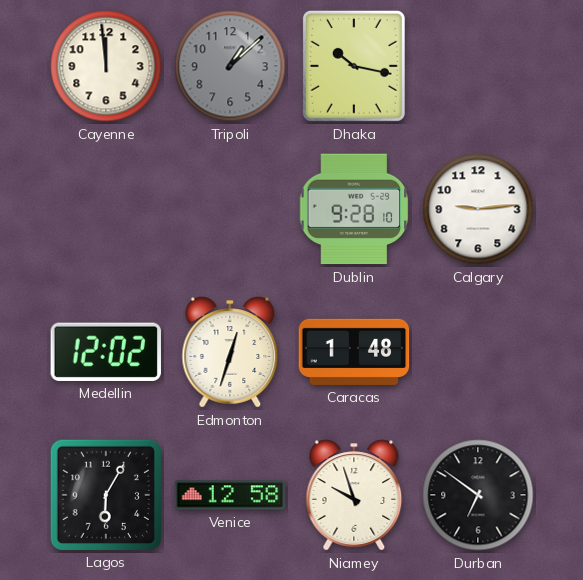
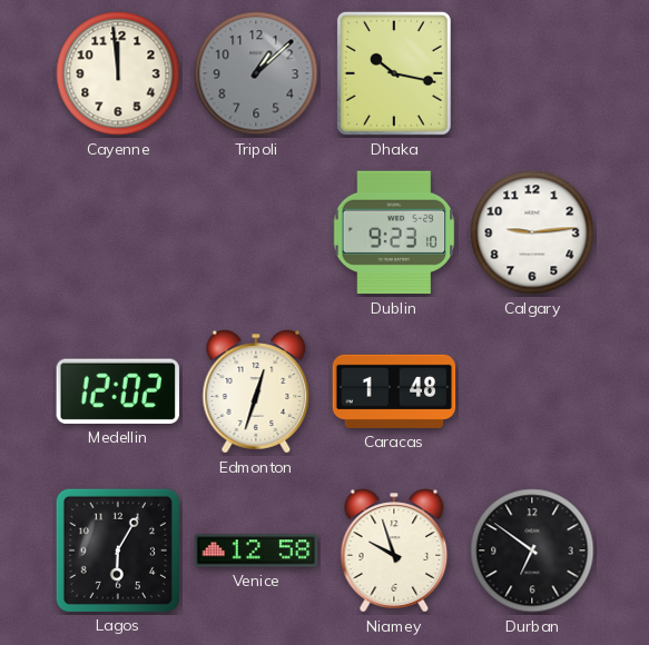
Dublin: 9:28 -> 9:23 (394, 232)
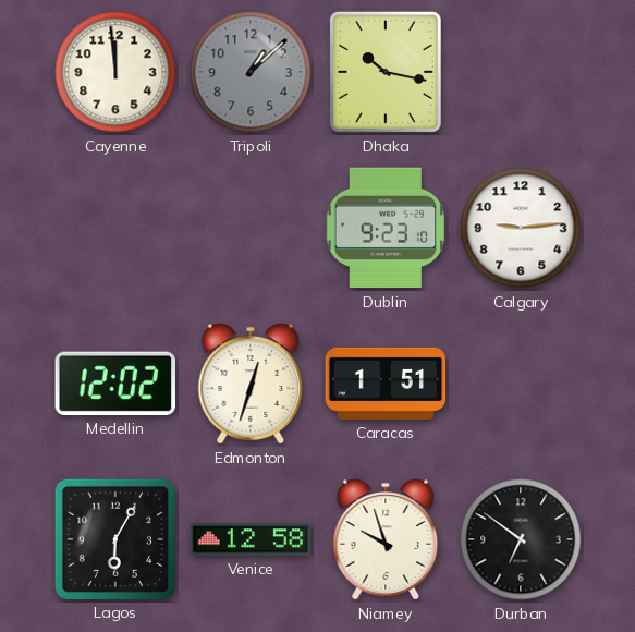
Caracas: 1:48 -> 1:51 (386, 384)
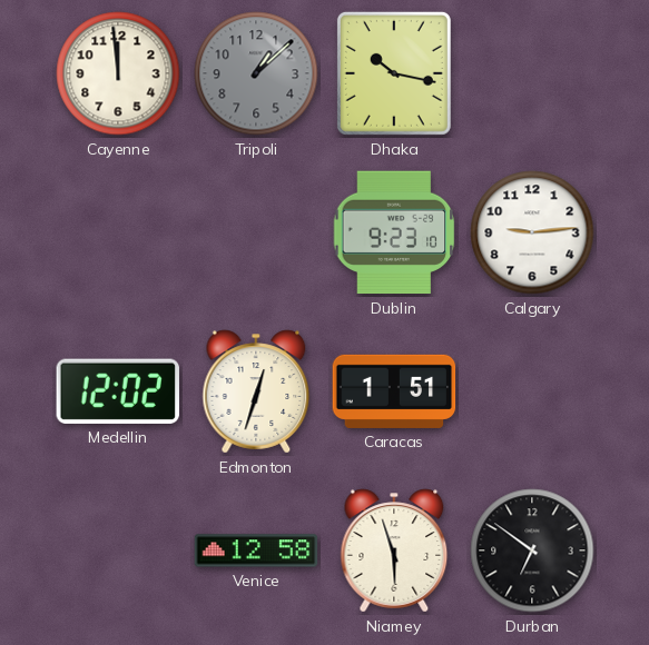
Lagos: 6:05 -> none (114, 538)
Niamey: 9:57 -> 5:57 (394, 550)
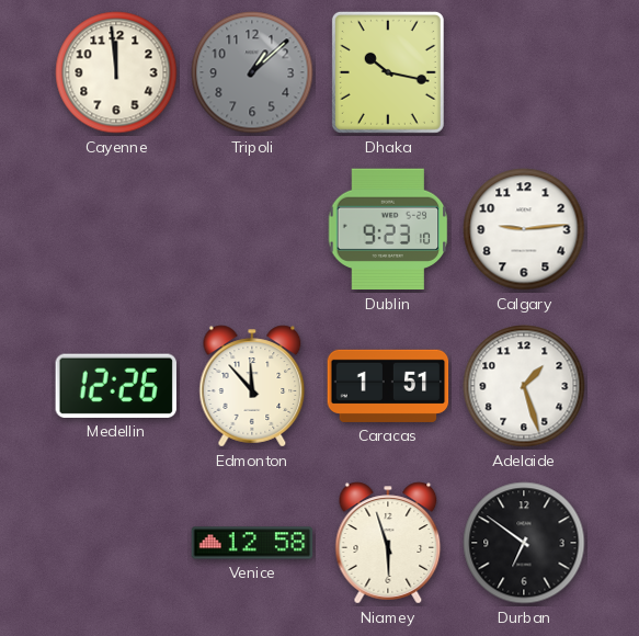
Medellin: 12:02 -> 12:26 (116, 386)
Edmonton: 12:33 -> 11:53 (252, 386)
Adelaide: none -> 1:27 (524, 386)
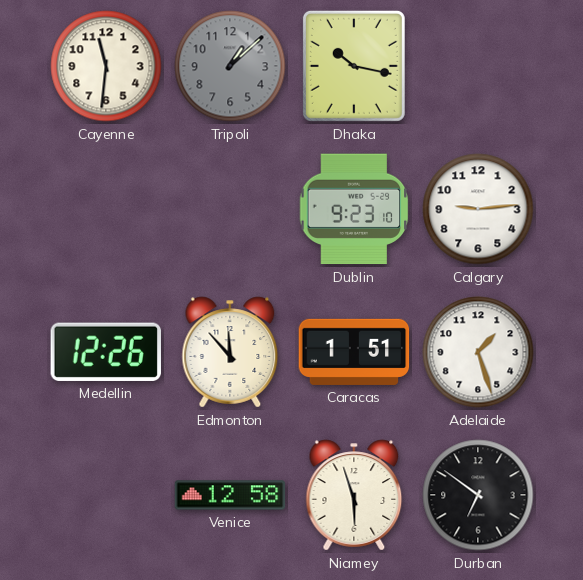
Cayenne: 11:59 -> 11:31 (106, 66)
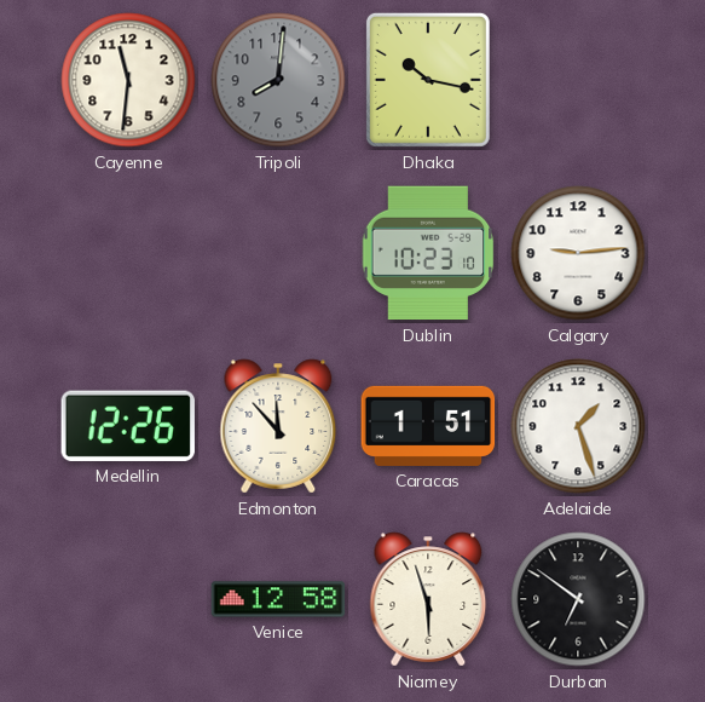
Tripoli: 1:08 -> 8:01 (278, 80)
Dublin: 9:23 -> 10:23 (428, 253)
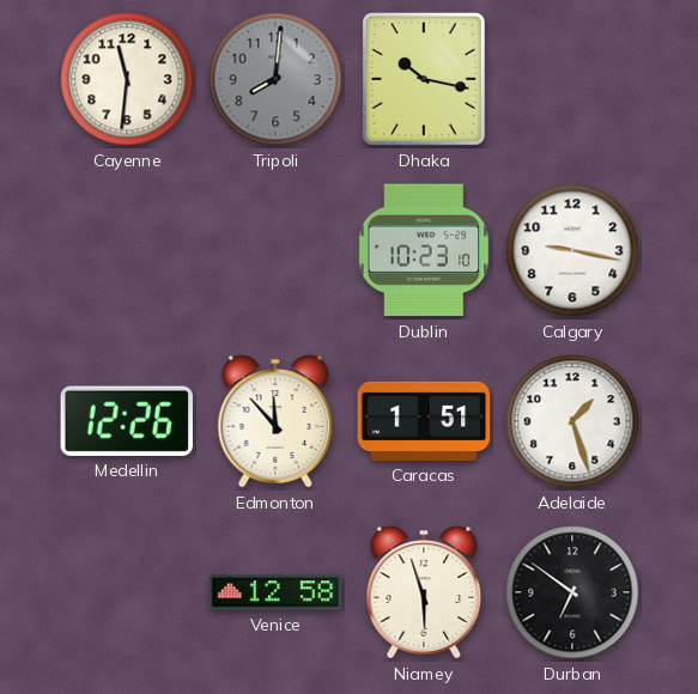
Calgary: 9:14 -> 9:17 (572, 250)
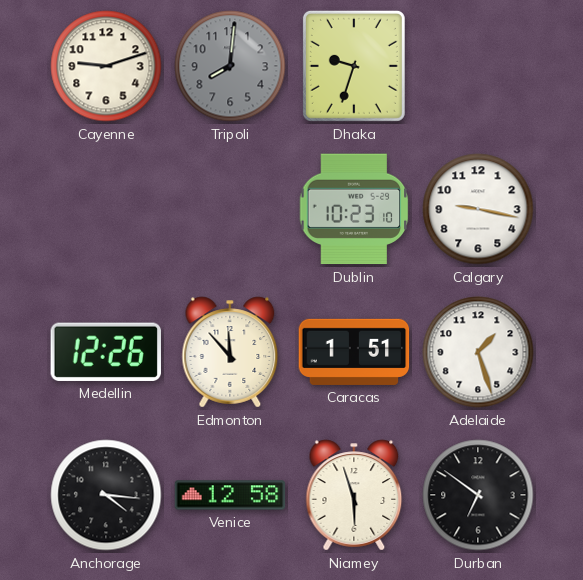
Cayenne: 11:31 -> 9:12 (106, 66)
Dhaka: 10:17 -> 9:33 (354, 66)
Anchorage: none -> 4:16 (106, 495)
